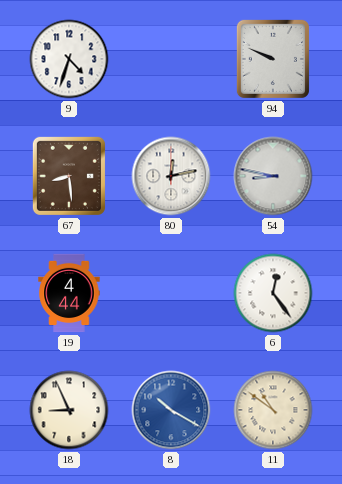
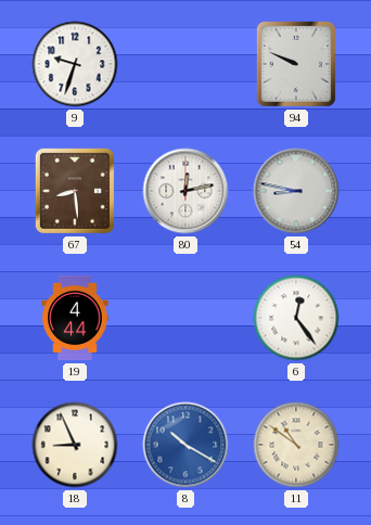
9: 4:33 -> 9:33 (75, 64)
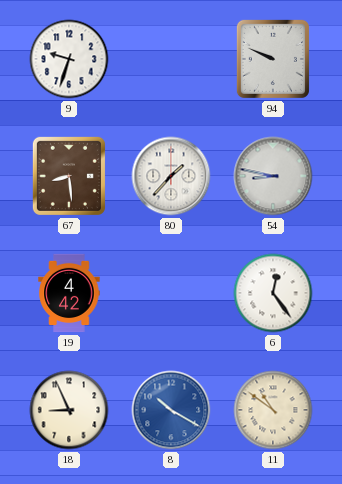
80: 12:13 -> 1:37 (171, 176)
19: 4:44 -> 4:42 (69, 293)
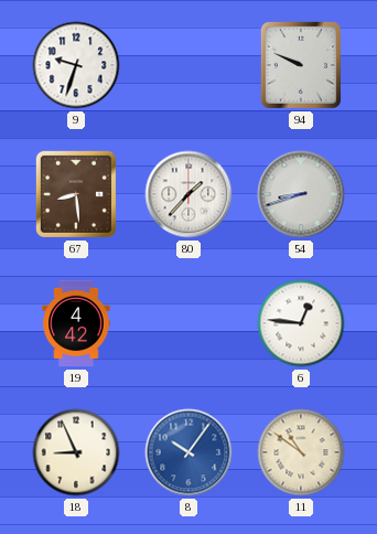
54: 8:47 -> 8:42 (301, 194)
6: 12:24 -> 12:46 (301, 323)
8: 10:20 -> 10:06 (188, 452)
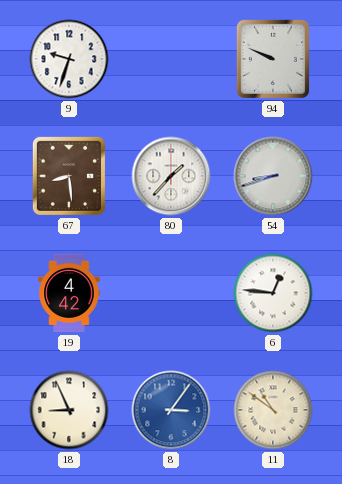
8: 10:06 -> 3:06 (171, 410)
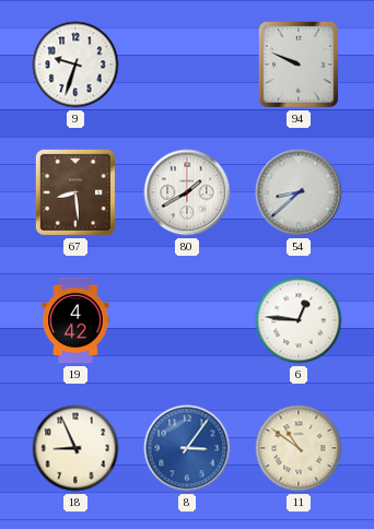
80: 1:37 -> 1:40 (187, 192)
54: 8:42 -> 8:38 (299, 192)
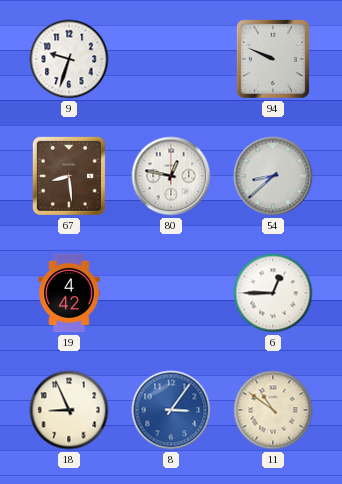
80: 1:40 -> 12:47 (171, 176)
6: 12:46 -> 12:45 (273, 293)
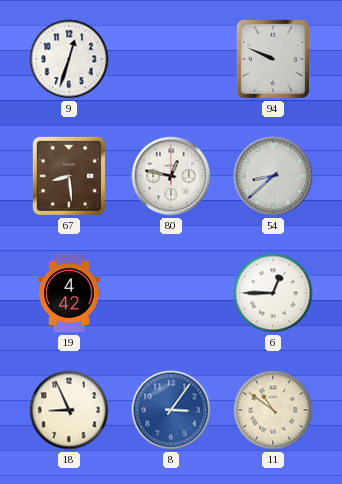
9: 9:33 -> 12:33 (69, 59)
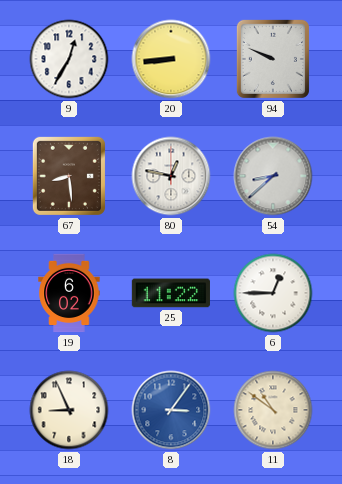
9: 12:33 -> 12:35 (69, 59)
20: none -> 8:44 (171, 59)
19: 4:42 -> 6:02 (69, 293)
25: none -> 11:22 (171, 293)
